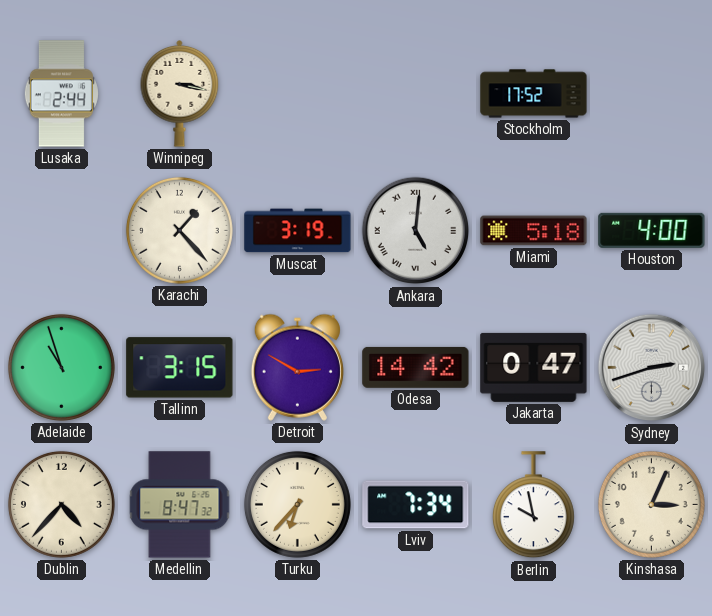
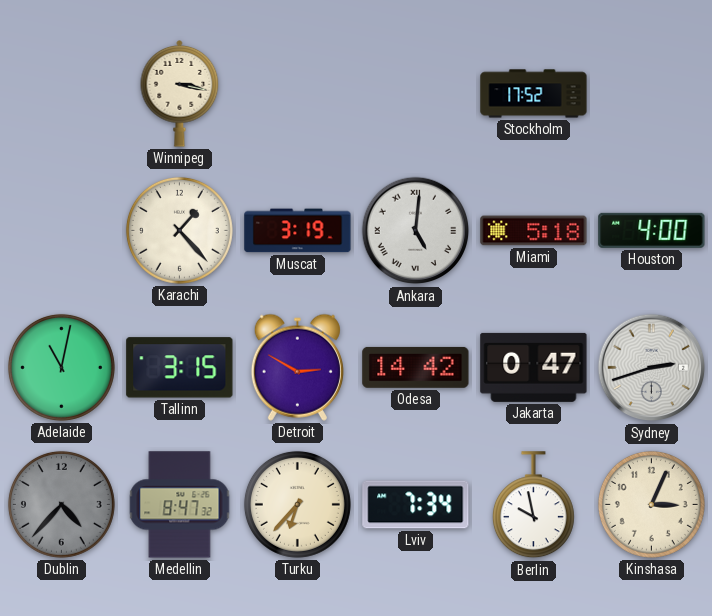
Lusaka: 2:44 -> none (61, 94)
Adelaide: 10:57 -> 11:02 (61, 367)
Dublin dial: cream -> grey (61, 504)
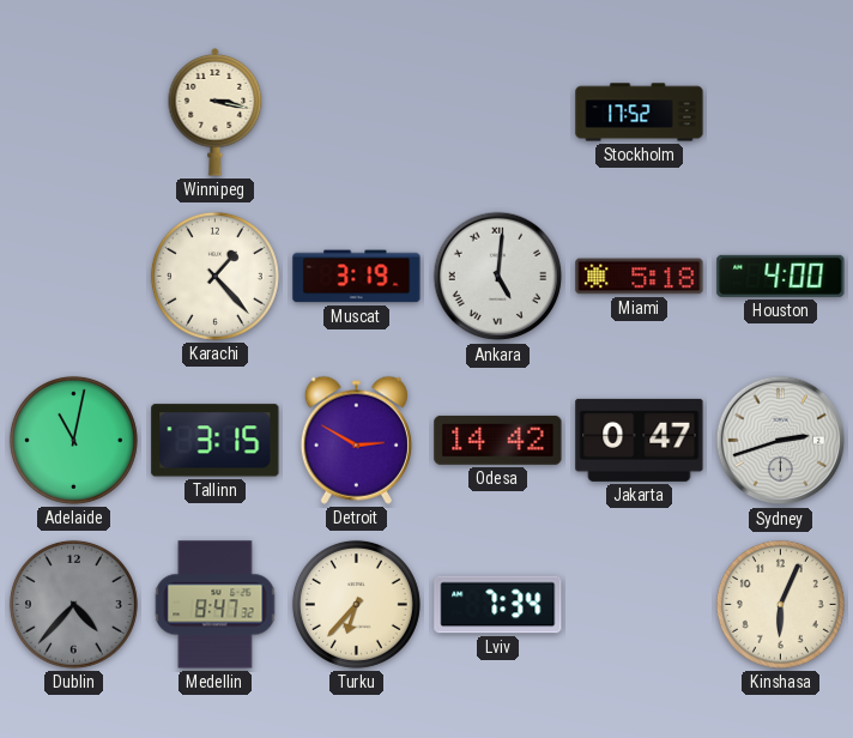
Berlin: 9:58 -> none (533, 505)
Kinshasa: 3:04 -> 6:04 (780, 604)
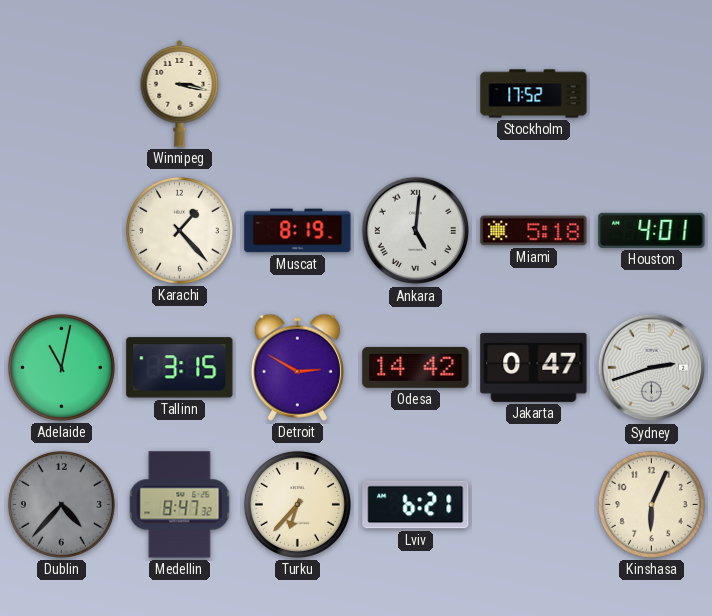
Muscat: 3:19 -> 8:19 (298, 231)
Houston: 4:00 -> 4:01 (652, 230)
Lviv: 7:34 -> 6:21 (416, 505)
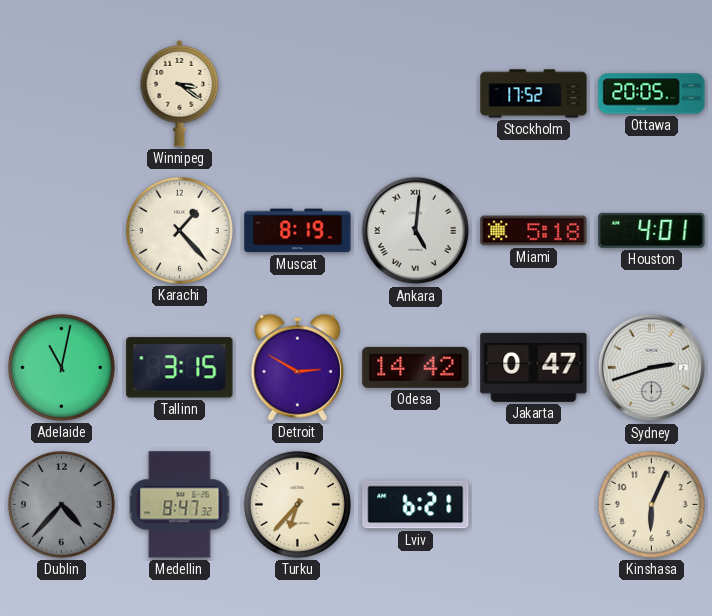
Winnipeg: 3:17 -> 3:21 (180, 94)
Ottawa: none -> 20:05 (652, 94)
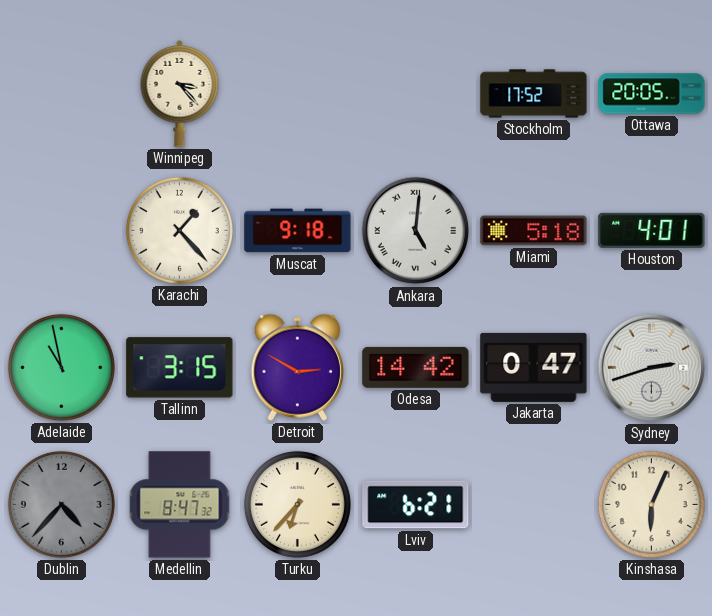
Winnipeg: 3:21 -> 3:23 (180, 94)
Muscat: 8:19 -> 9:18 (298, 231)
Adelaide: 11:02 -> 10:58 (61, 367)
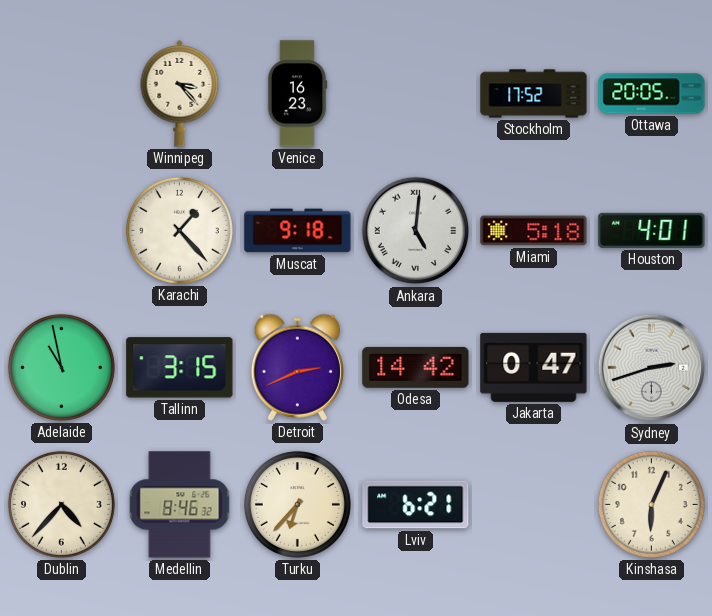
Venice: none -> 16:23 (297, 94)
Detroit: 2:50 -> 2:41 (297, 367)
Dublin dial: grey -> cream (61, 504)
Medellin: 8:47 -> 8:46 (180, 505)
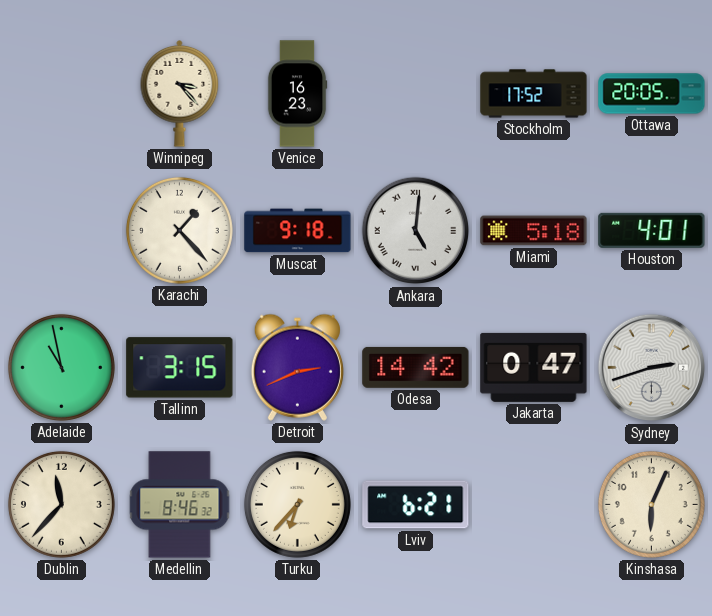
Dublin: 4:37 -> 11:37 (61, 504)
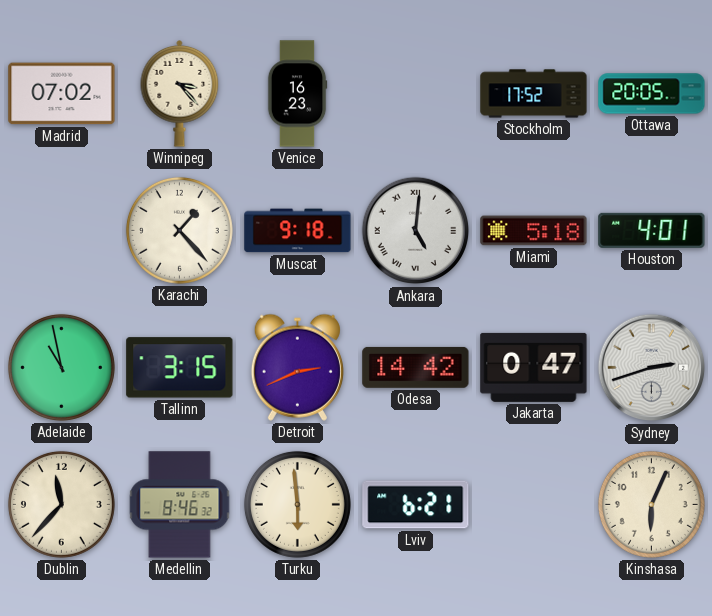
Madrid: none -> 07:02 (62, 94)
Turku: 6:37 -> 5:59 (297, 504)
